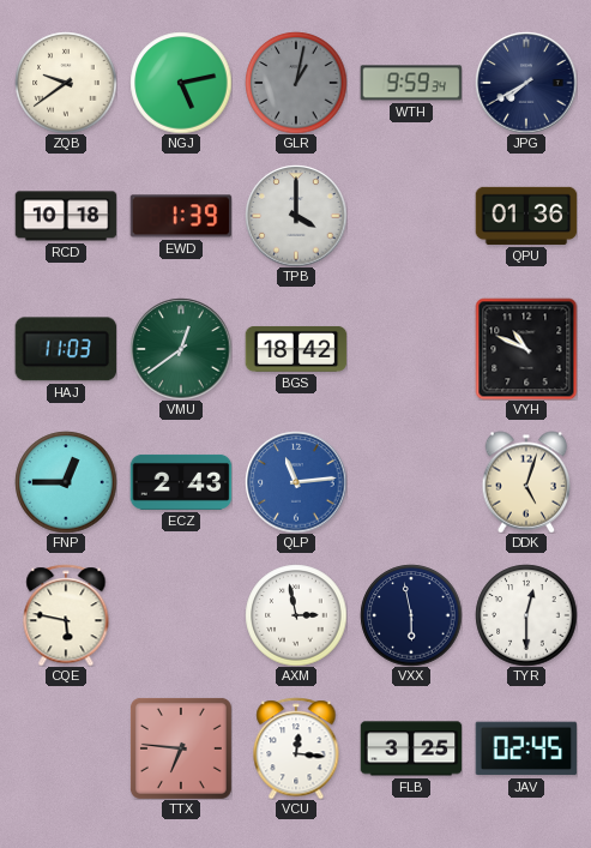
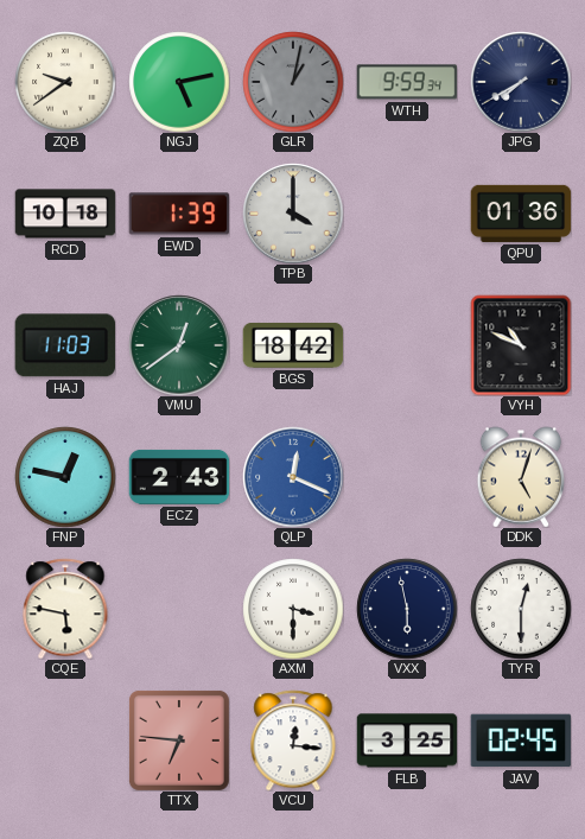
FNP: 12:45 -> 12:47 (65, 477)
QLP: 11:14 -> 12:19 (293, 477)
AXM: 2:58 -> 3:30 (293, 609)
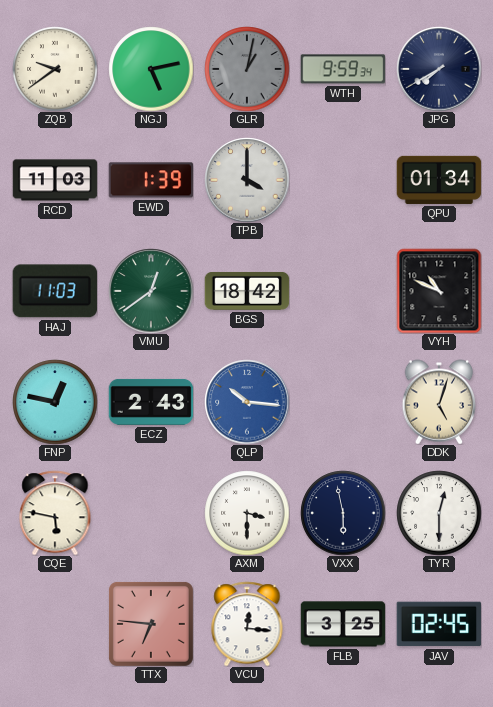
RCD: 10:18 -> 11:03 (55, 180)
QPU: 01:36 -> 01:34 (439, 180)
QLP: 12:19 -> 10:16 (247, 402)
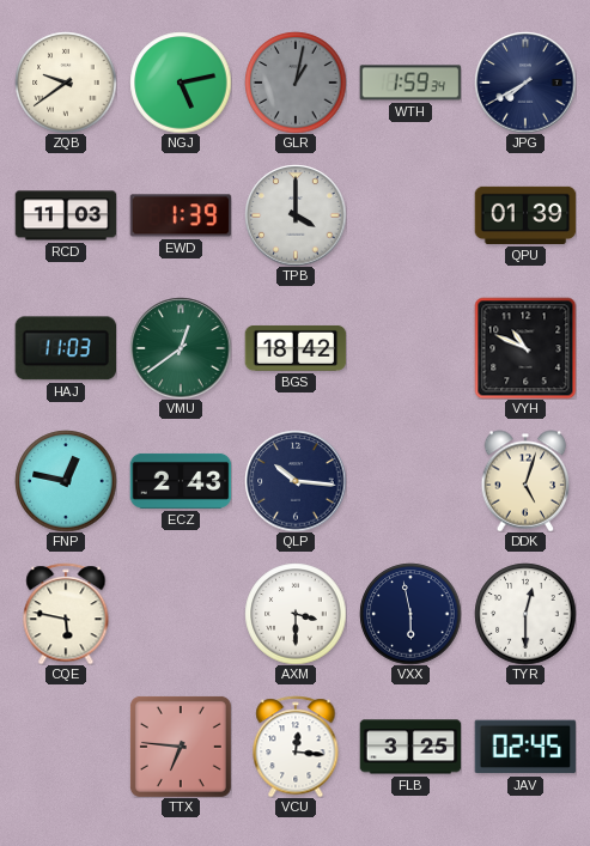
WTH: 9:59 -> 1:59 (410, 83)
QPU: 01:34 -> 01:39 (525, 215)
QLP dial: blue -> navy (296, 481)
